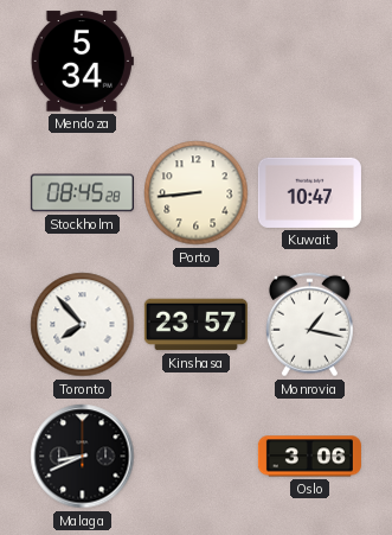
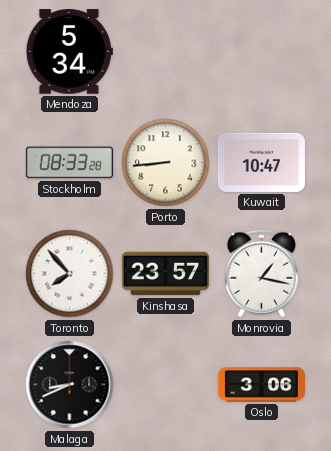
Stockholm: 08:45 -> 08:33 (69, 163)
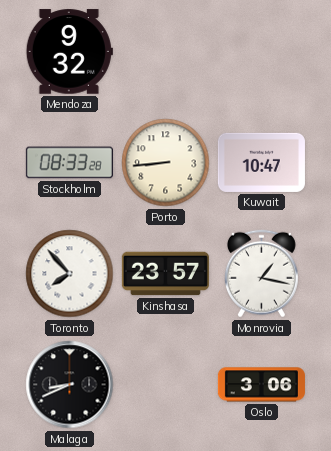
Mendoza: 5:34 -> 9:32 (69, 52)
